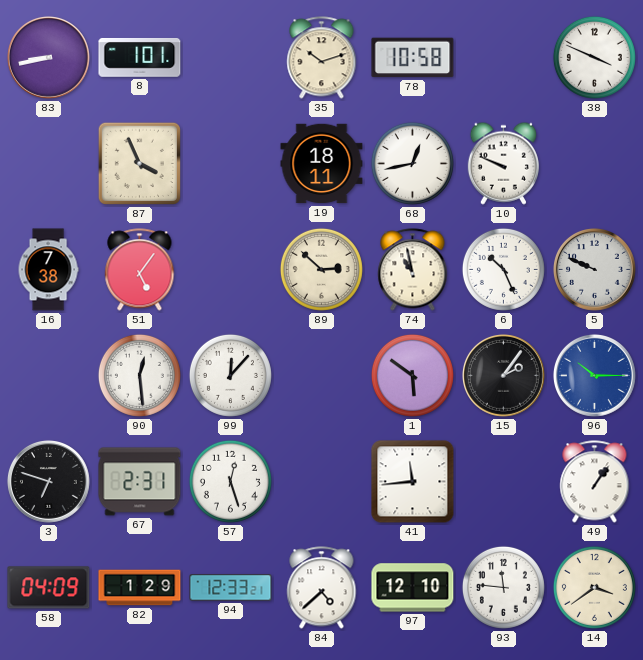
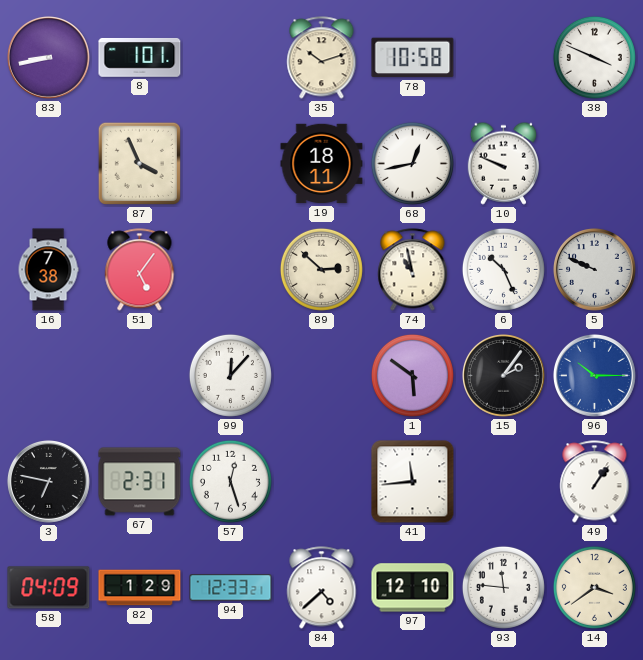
90: 12:29 -> none (139, 375)
3: 6:48 -> 6:47 (49, 482)
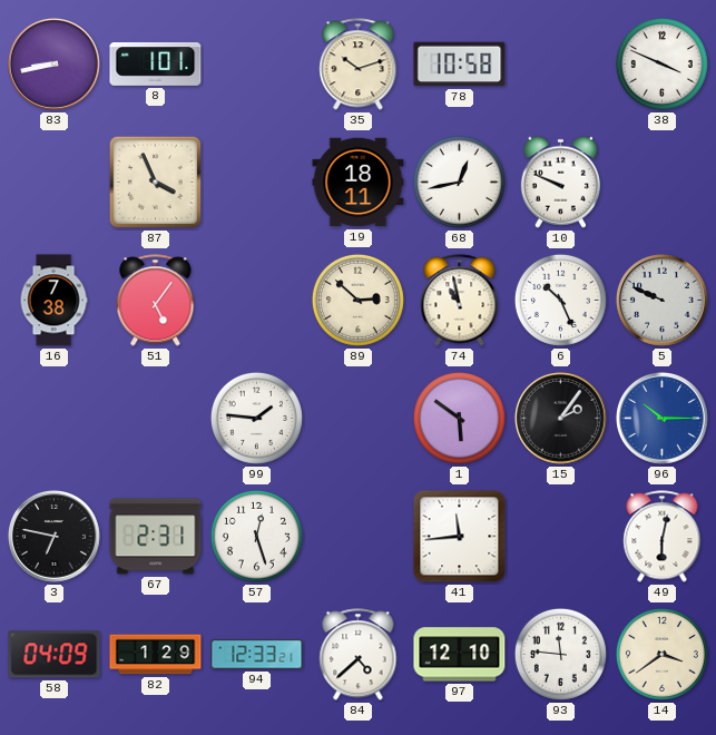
99: 12:07 -> 1:46 (256, 418)
49: 1:06 -> 6:02 (663, 537)
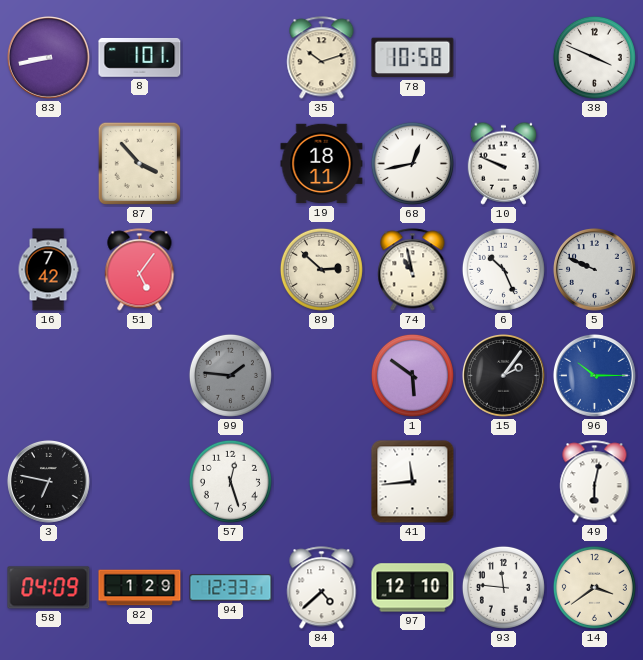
87: 3:56 -> 3:53 (139, 163)
16: 7:38 -> 7:42 (48, 270)
99 dial: white -> grey (230, 375)
67: 2:31 -> none (156, 537)
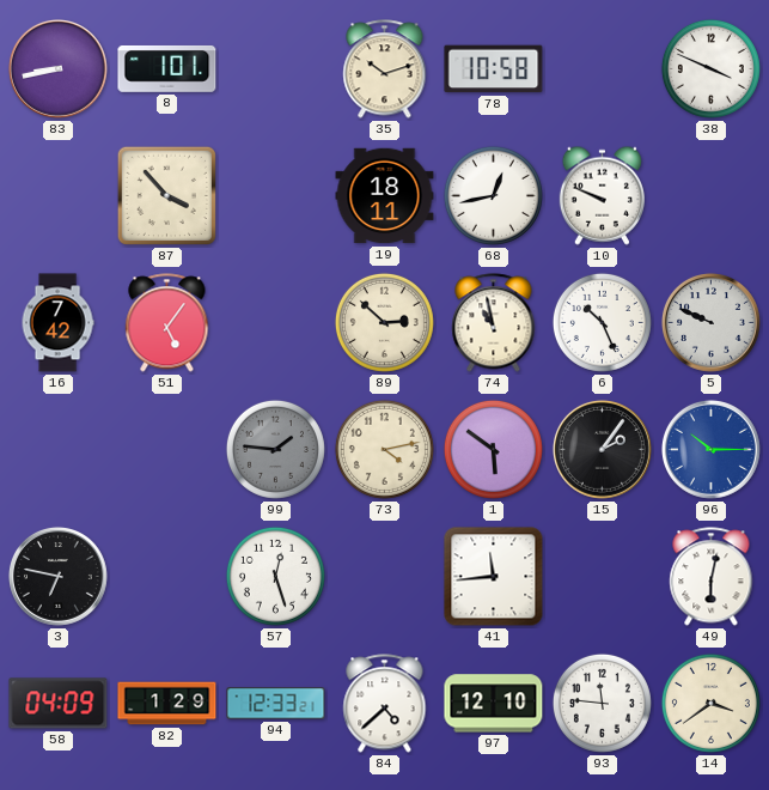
73: none -> 4:13 (384, 449)
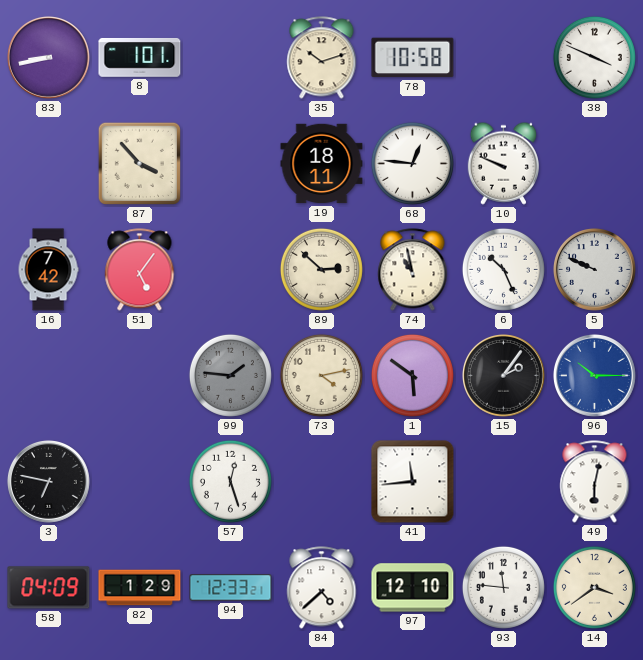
68: 12:43 -> 12:46 (412, 163)
